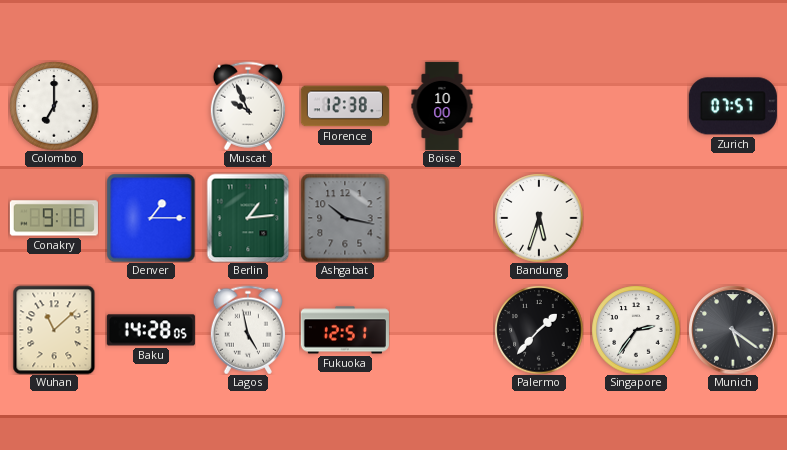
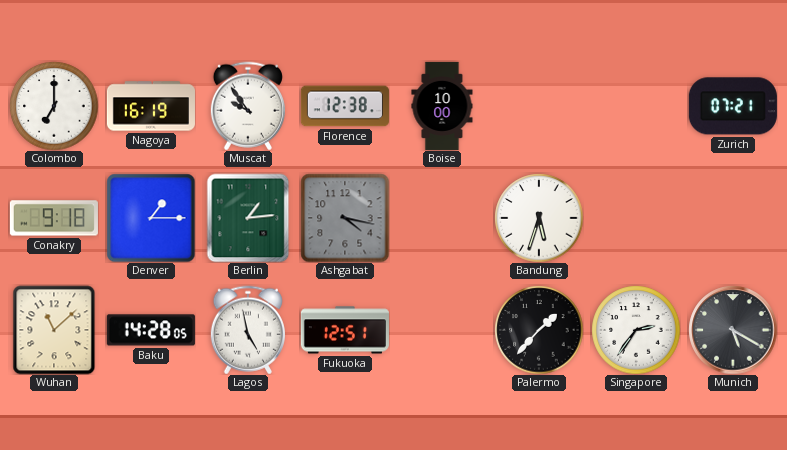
Nagoya: none -> 16:19 (151, 106)
Muscat: 9:56 -> 9:54 (248, 106)
Zurich: 07:57 -> 07:21 (733, 106)
Ashgabat: 10:17 -> 4:17 (345, 218)
Munich: 5:21 -> 5:20 (733, 330)
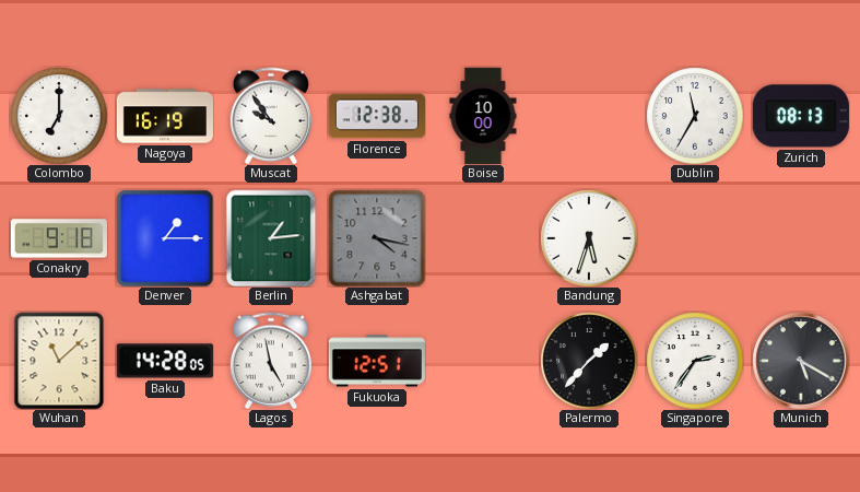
Dublin: none -> 11:35 (695, 116)
Zurich: 07:21 -> 08:13 (801, 116)
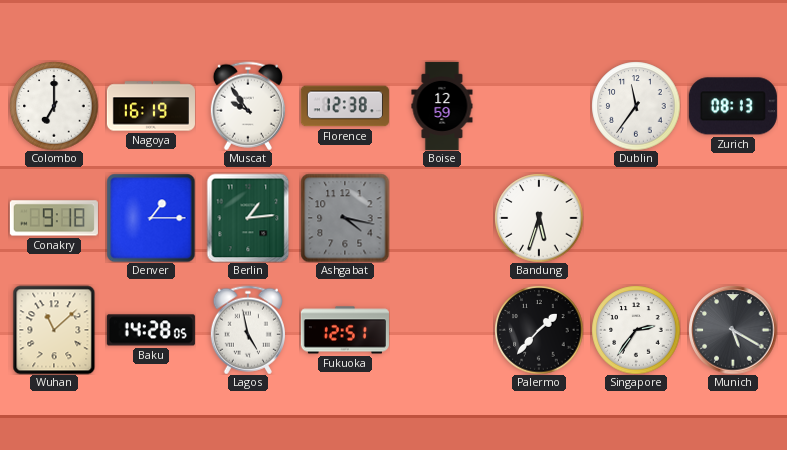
Boise: 10:00 -> 12:59 (442, 106)
Dublin: 11:35 -> 11:36 (636, 106)
